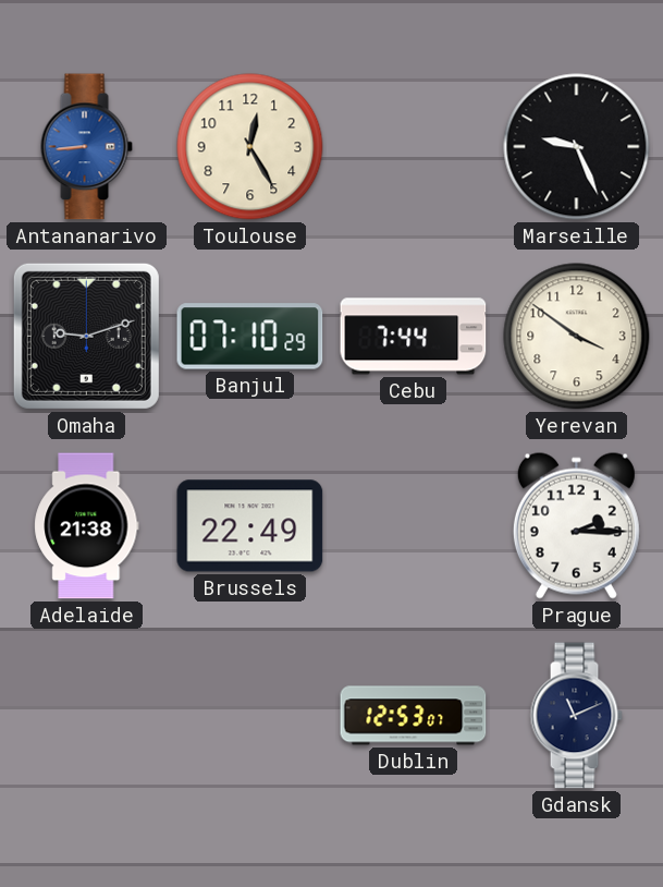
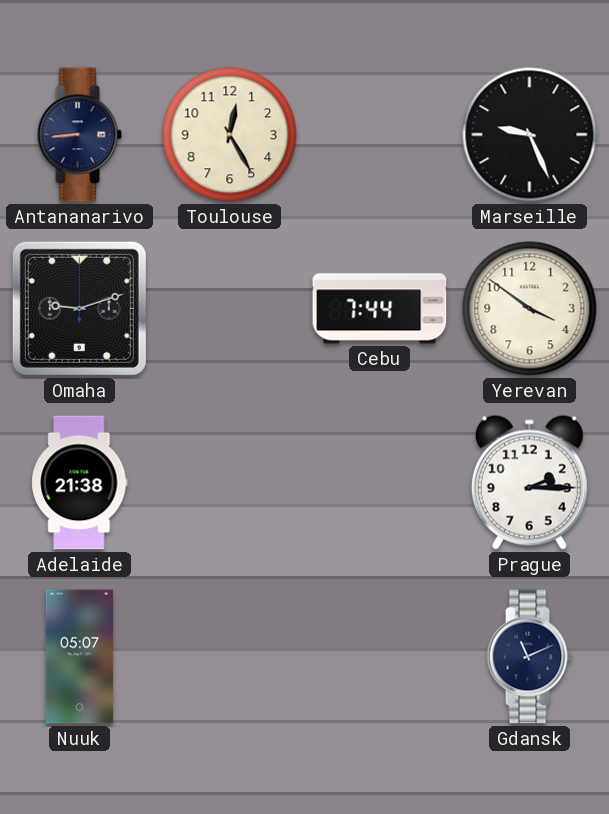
Antananarivo dial: blue -> navy (79, 135)
Banjul: 07:10 -> none (250, 337)
Brussels: 22:49 -> none (250, 526)
Nuuk: none -> 05:07 (80, 657)
Dublin: 12:53 -> none (414, 716)
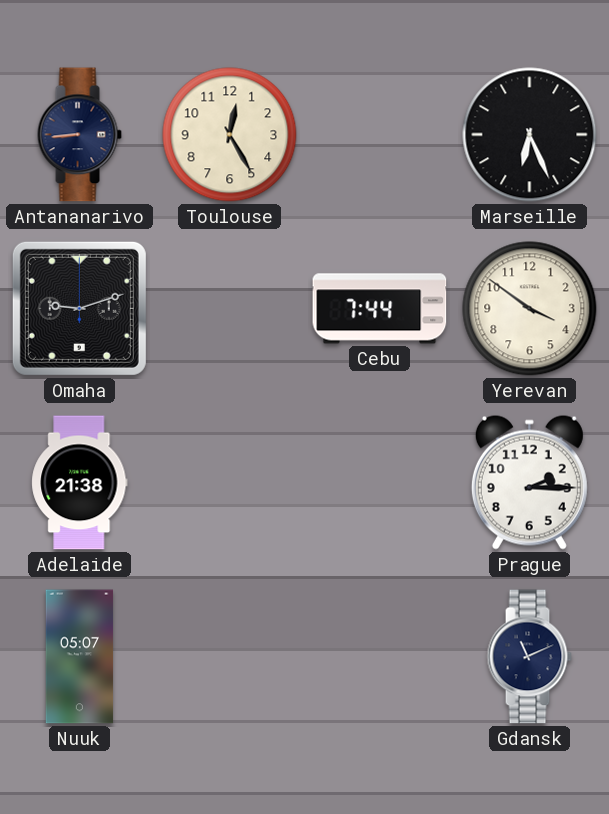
Marseille: 9:26 -> 6:26 (530, 135)
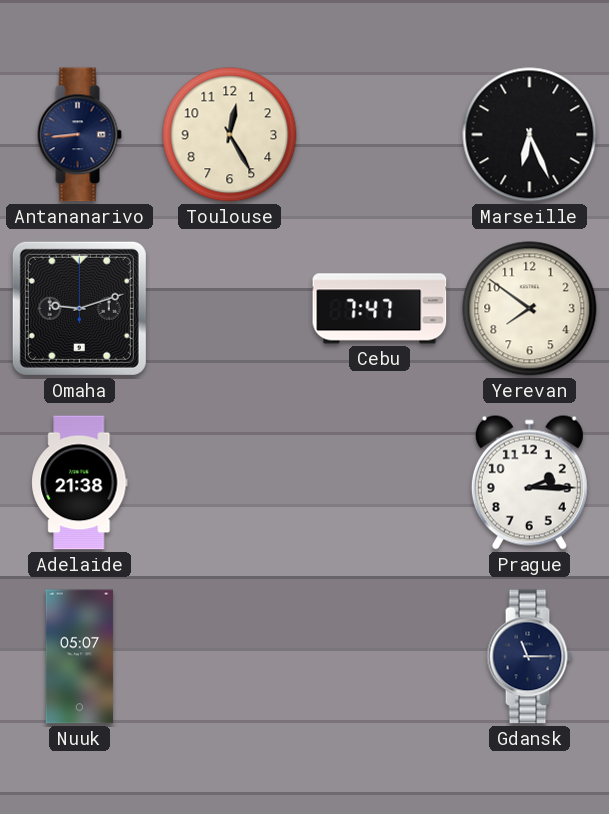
Cebu: 7:44 -> 7:47 (380, 309)
Yerevan: 3:51 -> 7:51 (530, 309)
Gdansk: 11:11 -> 11:15 (529, 657)
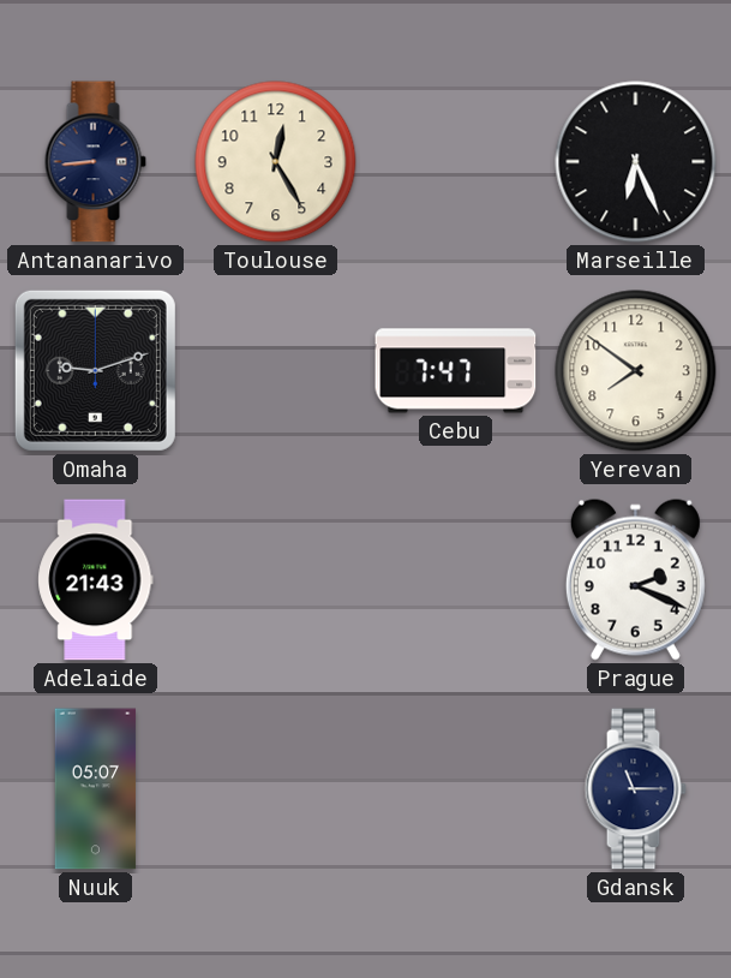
Adelaide: 21:38 -> 21:43 (96, 580)
Prague: 2:15 -> 2:19 (635, 579)
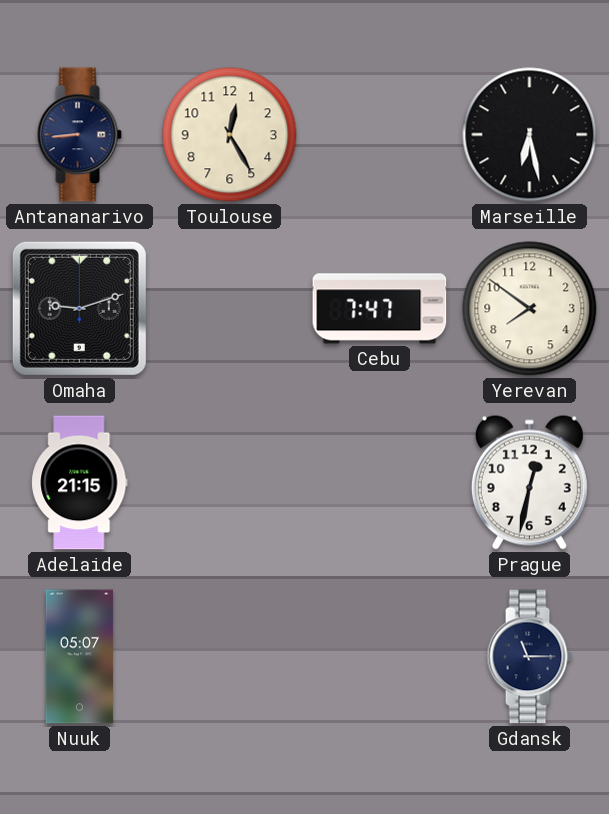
Marseille: 6:26 -> 6:28 (530, 135)
Adelaide: 21:43 -> 21:15 (80, 483)
Prague: 2:19 -> 12:32 (529, 482)
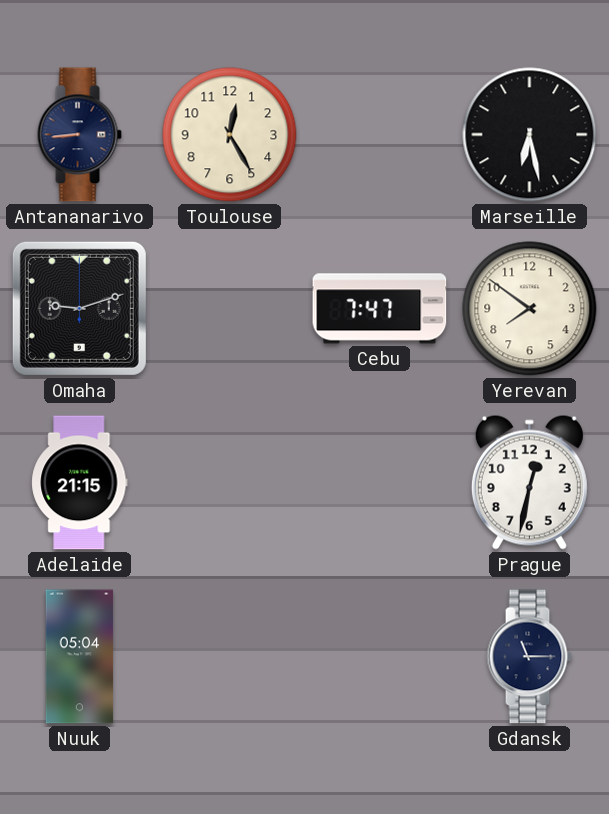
Nuuk: 05:07 -> 05:04 (80, 657)
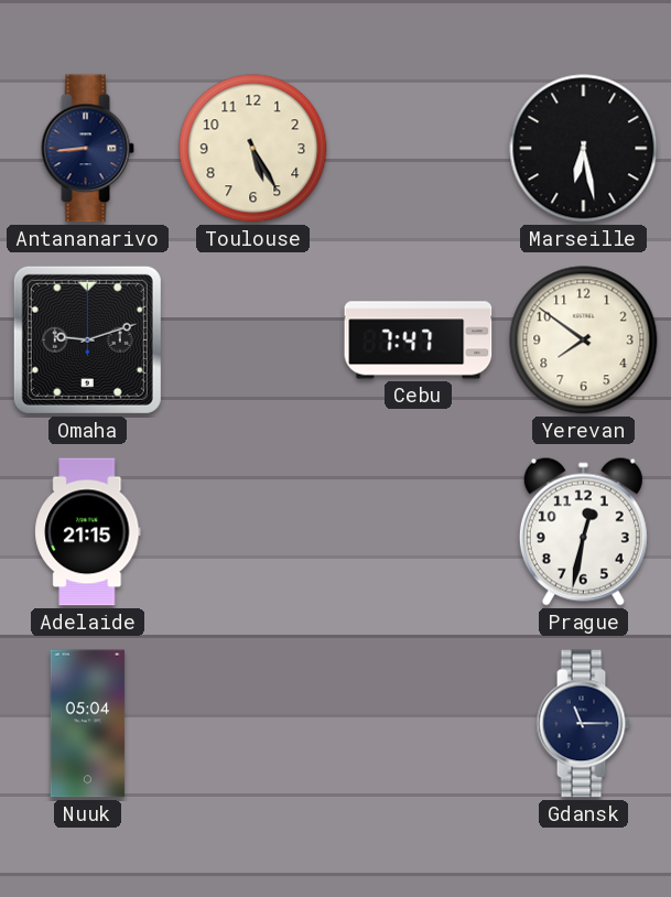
Toulouse: 12:25 -> 5:25 (253, 149)
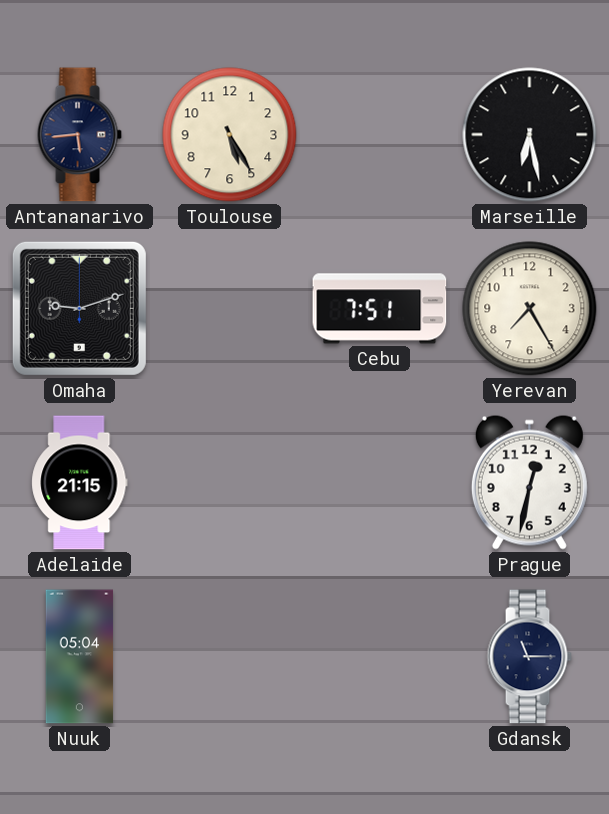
Antananarivo: 8:44 -> 5:44 (79, 135)
Cebu: 7:47 -> 7:51 (380, 309)
Yerevan: 7:51 -> 7:25 (530, 309)
